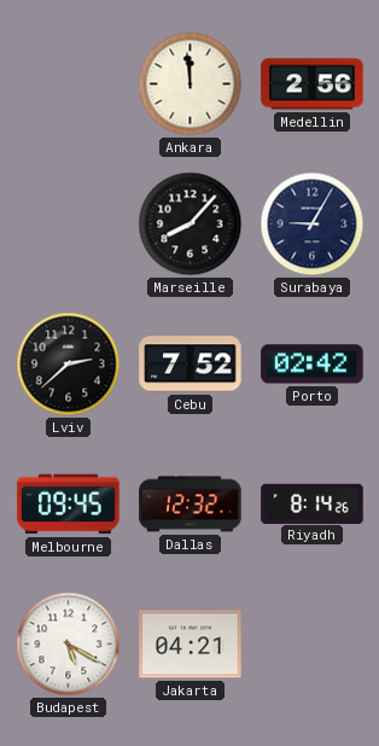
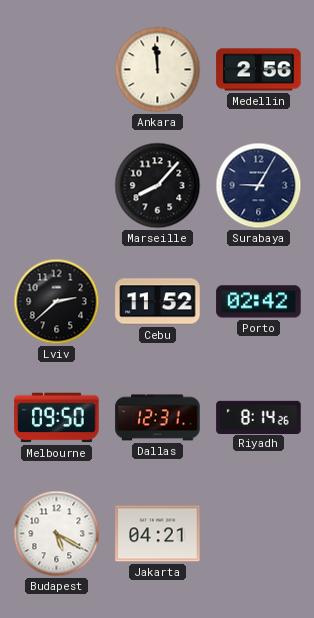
Cebu: 7:52 -> 11:52 (158, 302)
Melbourne: 09:45 -> 09:50 (57, 418)
Dallas: 12:32 -> 12:31 (158, 418)
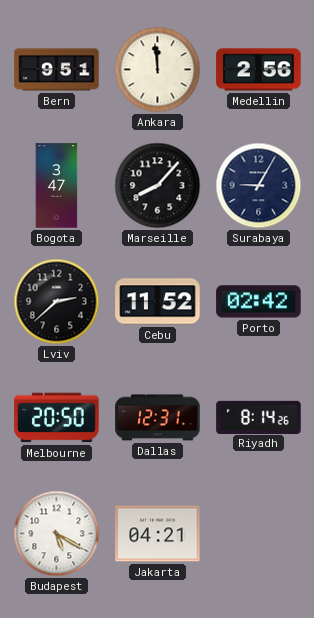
Bern: none -> 9:51 (57, 70)
Bogota: none -> 3:47 (57, 186)
Melbourne: 09:50 -> 20:50 (57, 418)
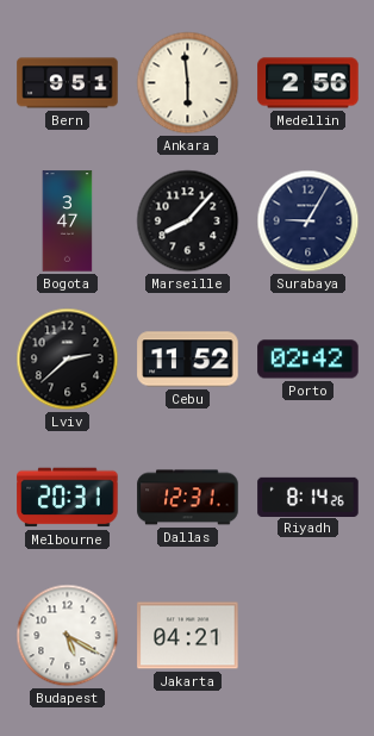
Ankara: 11:59 -> 5:59 (188, 83)
Melbourne: 20:50 -> 20:31 (68, 498)
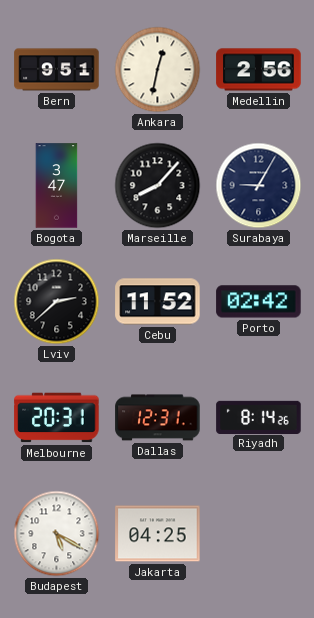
Ankara: 5:59 -> 12:32 (158, 70)
Jakarta: 04:21 -> 04:25 (158, 534)
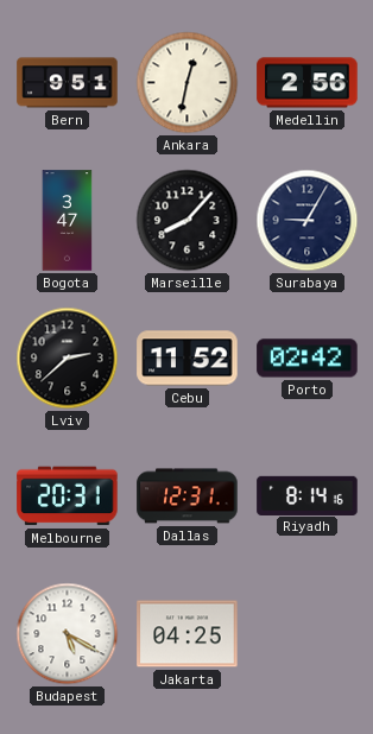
Riyadh: 8:14:26 -> 8:14:16 (308, 495)
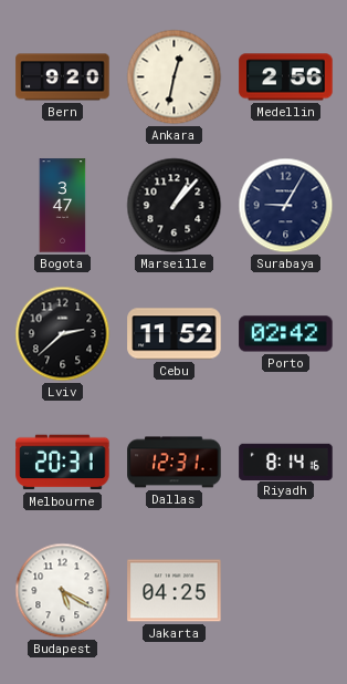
Bern: 9:51 -> 9:20 (63, 77)
Marseille: 8:07 -> 1:07 (175, 206)
